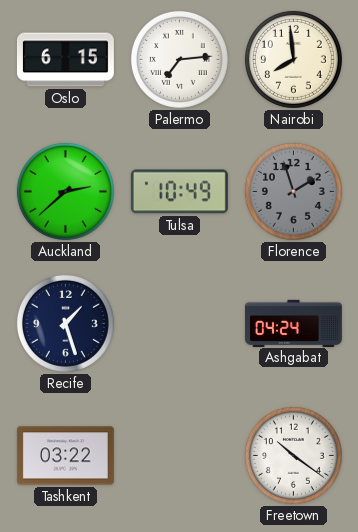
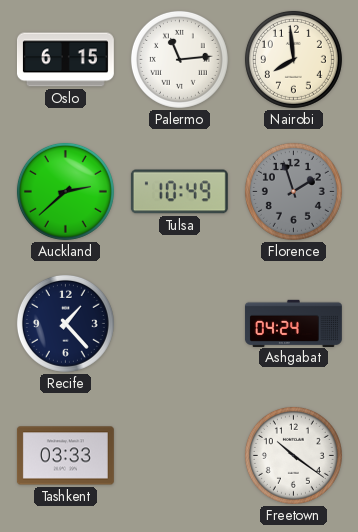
Palermo: 7:14 -> 11:14 (179, 59)
Recife: 1:27 -> 1:23 (65, 323)
Tashkent: 03:22 -> 03:33 (65, 456)
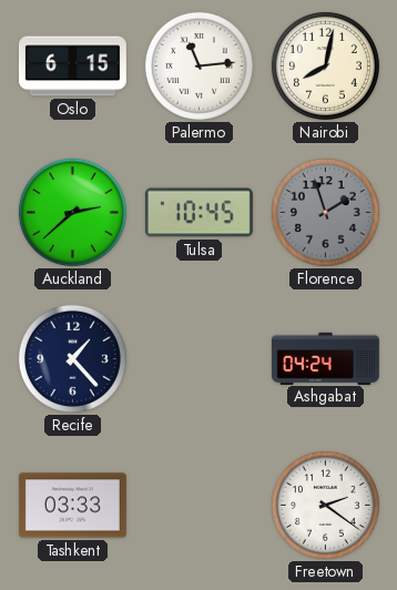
Nairobi: 7:59 -> 8:02 (325, 65)
Tulsa: 10:49 -> 10:45 (198, 213)
Freetown: 10:21 -> 2:21 (325, 505)
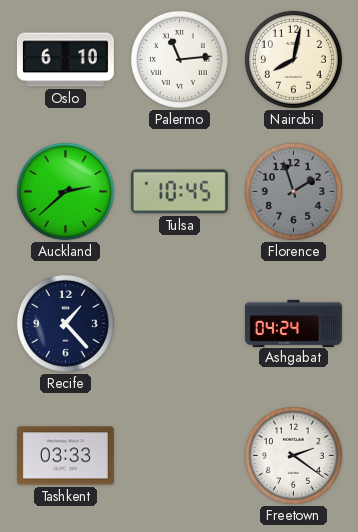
Oslo: 6:15 -> 6:10 (65, 60)
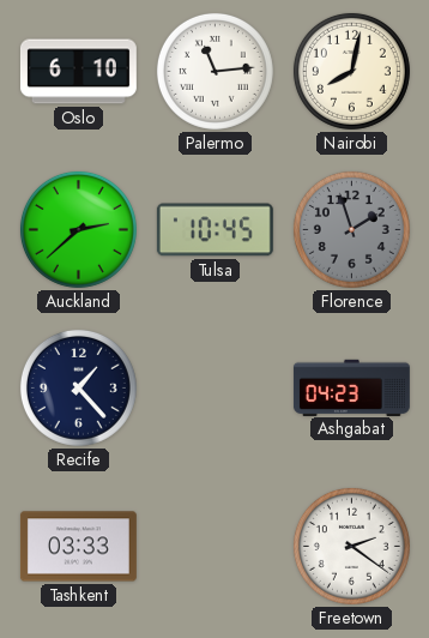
Ashgabat: 04:24 -> 04:23 (351, 387)
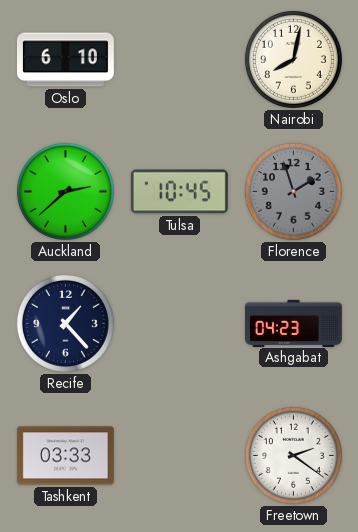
Palermo: 11:14 -> none (214, 71)
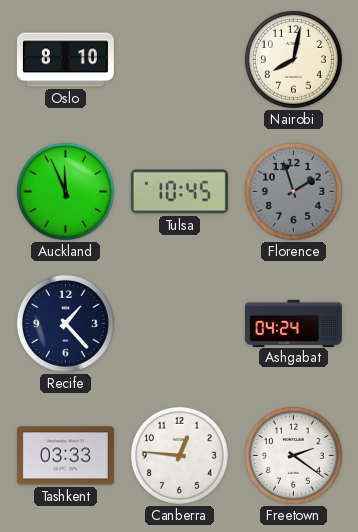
Oslo: 6:10 -> 8:10 (65, 60)
Auckland: 2:38 -> 11:56 (65, 191)
Ashgabat: 04:23 -> 04:24 (293, 323)
Canberra: none -> 12:46 (179, 455)
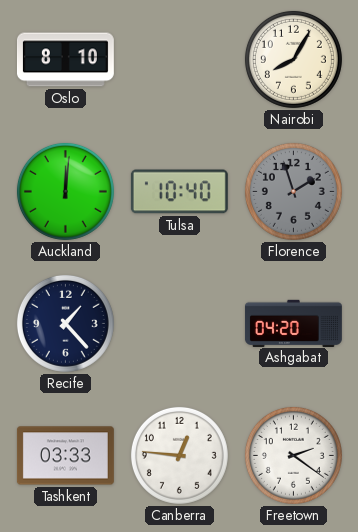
Nairobi: 8:02 -> 8:05 (293, 59)
Auckland: 11:56 -> 12:01 (65, 191)
Tulsa: 10:45 -> 10:40 (179, 192)
Ashgabat: 04:24 -> 04:20 (293, 323)
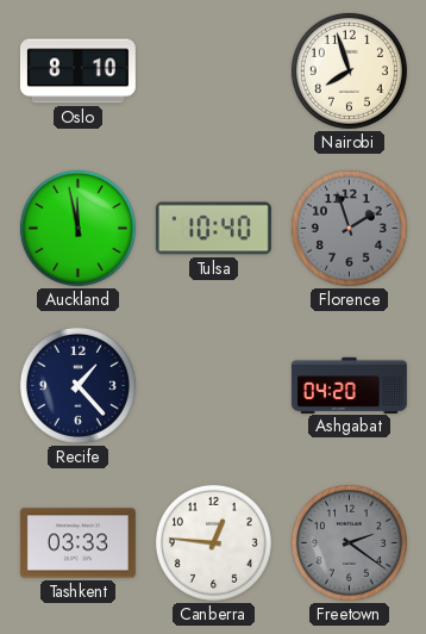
Nairobi: 8:05 -> 7:57 (349, 70)
Auckland: 12:01 -> 11:58 (77, 228)
Freetown dial: white -> grey (349, 542)
